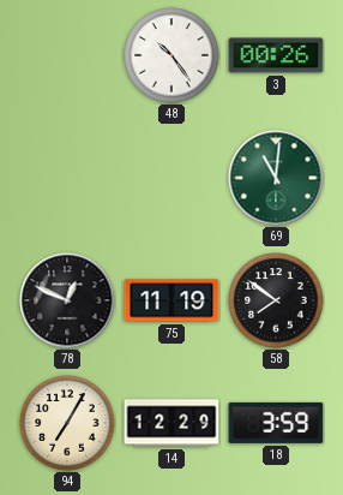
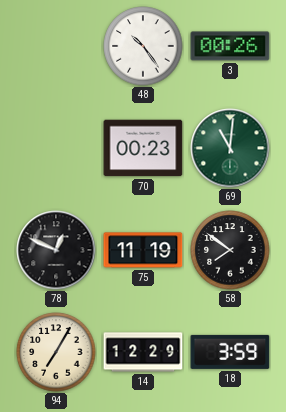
70: none -> 00:23 (143, 148)
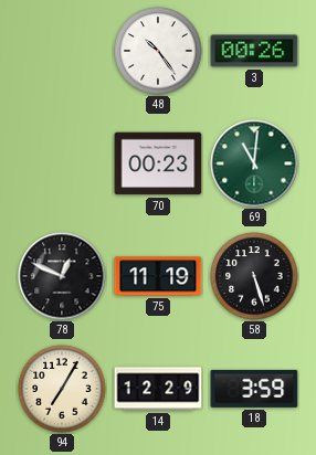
58: 7:51 -> 5:27 (254, 276)
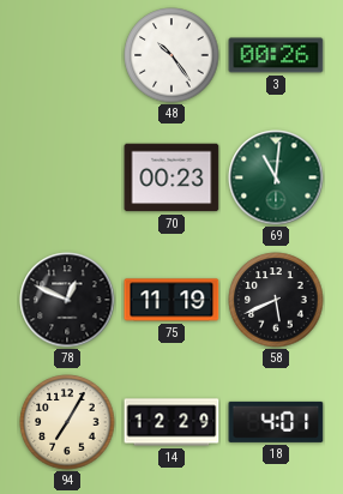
58: 5:27 -> 5:41 (276, 300)
18: 3:59 -> 4:01 (276, 422)
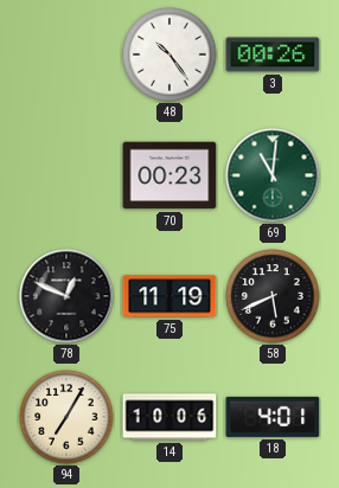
14: 12:29 -> 10:06 (170, 417)
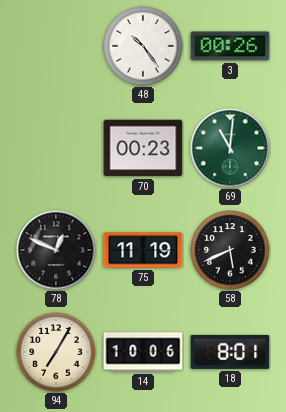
18: 4:01 -> 8:01 (230, 352)
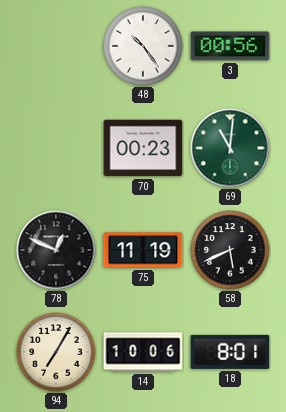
3: 00:26 -> 00:56 (230, 46)
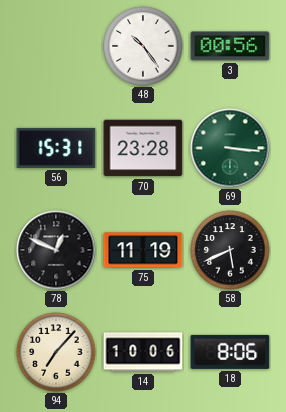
56: none -> 15:31 (56, 148)
70: 00:23 -> 23:28 (143, 148)
69: 11:01 -> 3:16 (230, 148)
94: 7:05 -> 7:07 (56, 352)
18: 8:01 -> 8:06 (230, 352)
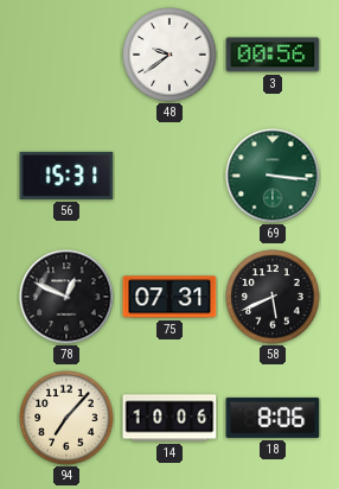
48: 10:24 -> 9:39 (170, 55)
70: 23:28 -> none (143, 148)
75: 11:19 -> 07:31 (170, 297)
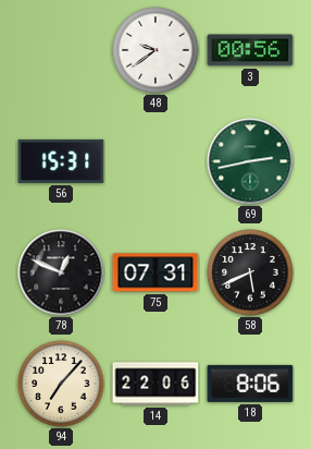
69: 3:16 -> 2:43 (250, 161)
14: 10:06 -> 22:06 (155, 384)
